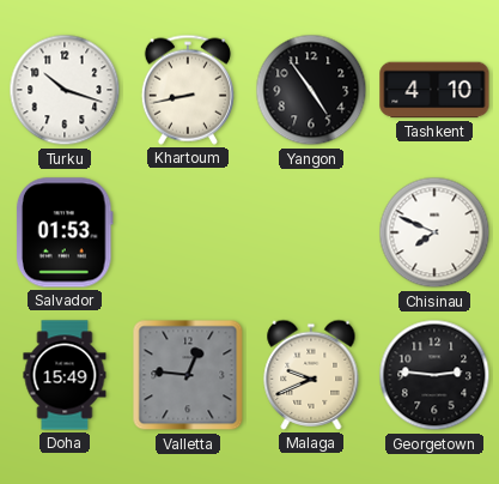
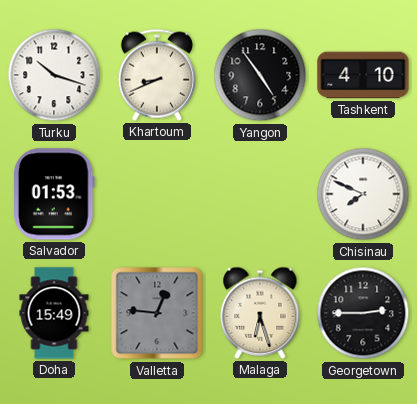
Khartoum: 8:43 -> 8:41 (157, 75)
Malaga: 9:41 -> 6:27 (260, 313)
Georgetown: 2:46 -> 2:45 (363, 313)
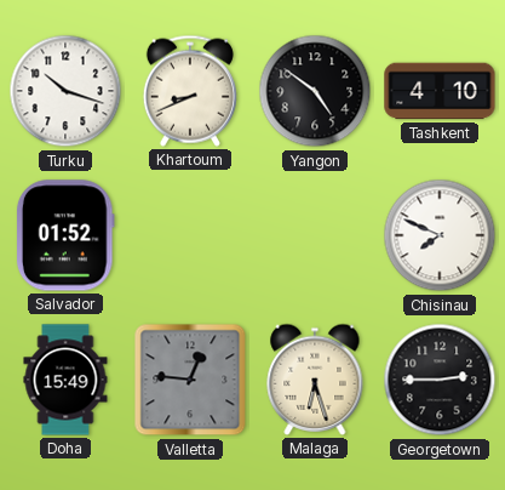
Yangon: 4:54 -> 4:51 (315, 91)
Salvador: 01:53 -> 01:52 (65, 235)
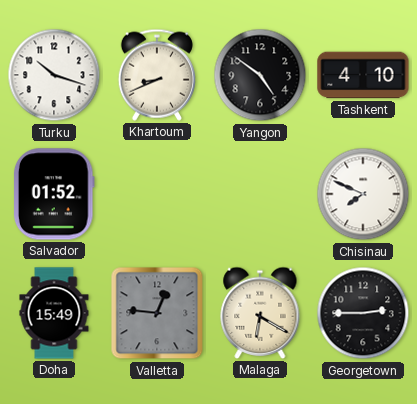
Malaga: 6:27 -> 6:20 (260, 313)
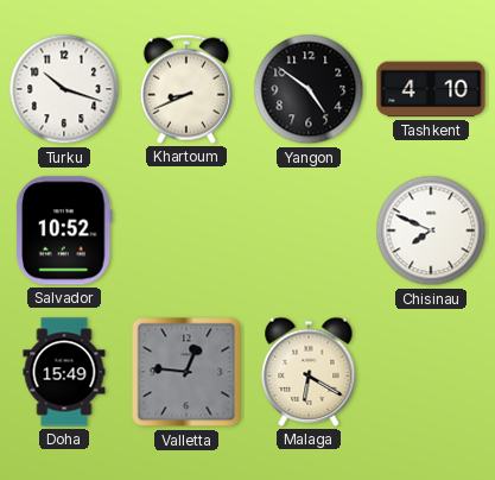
Salvador: 01:52 -> 10:52 (64, 230)
Georgetown: 2:45 -> none (363, 313)
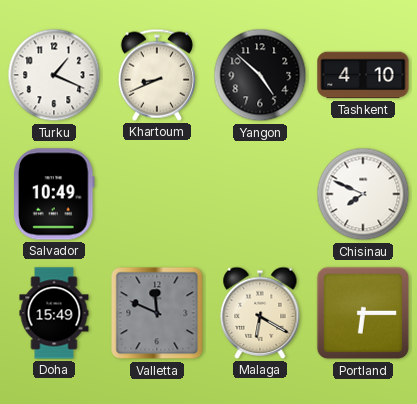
Turku: 10:18 -> 1:19 (54, 75)
Yangon: 4:51 -> 4:52 (260, 75)
Salvador: 10:52 -> 10:49 (54, 194)
Valletta: 12:46 -> 11:49 (157, 313)
Portland: none -> 6:15 (363, 313)
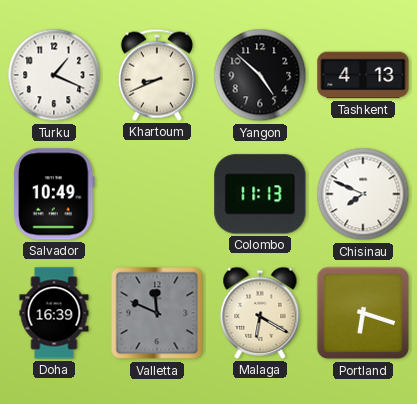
Tashkent: 4:10 -> 4:13 (363, 75)
Colombo: none -> 11:13 (260, 194)
Doha: 15:49 -> 16:39 (54, 313)
Portland: 6:15 -> 6:18 (363, 313)
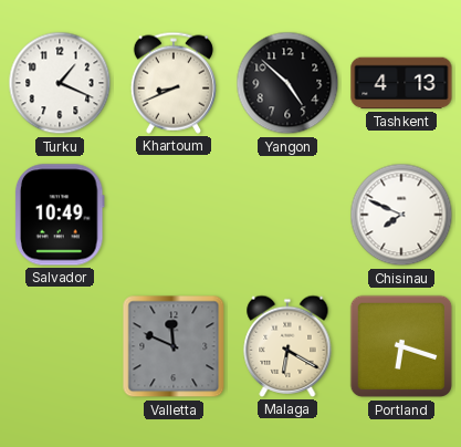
Colombo: 11:13 -> none (260, 194)
Doha: 16:39 -> none (54, 313)
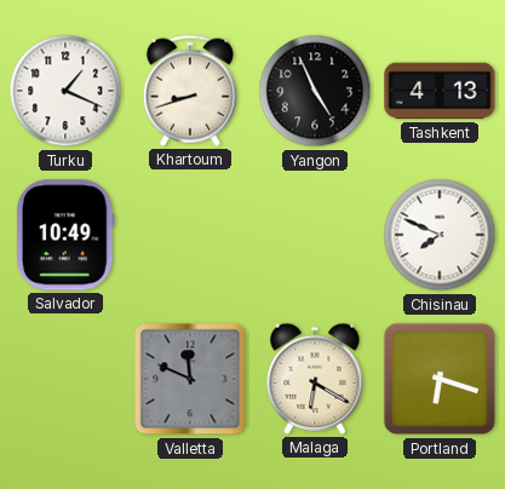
Khartoum: 8:41 -> 8:42 (190, 91)
Yangon: 4:52 -> 4:56 (315, 91)
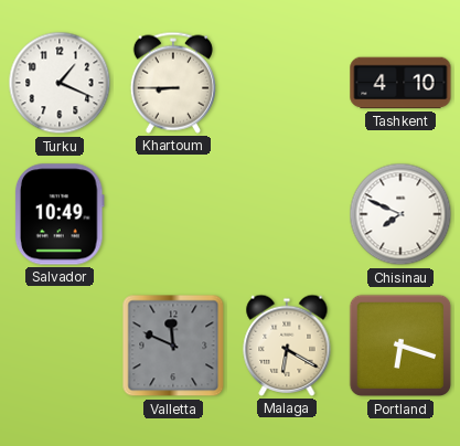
Khartoum: 8:42 -> 8:45 (173, 83)
Yangon: 4:56 -> none (315, 91)
Tashkent: 4:13 -> 4:10 (400, 83)
